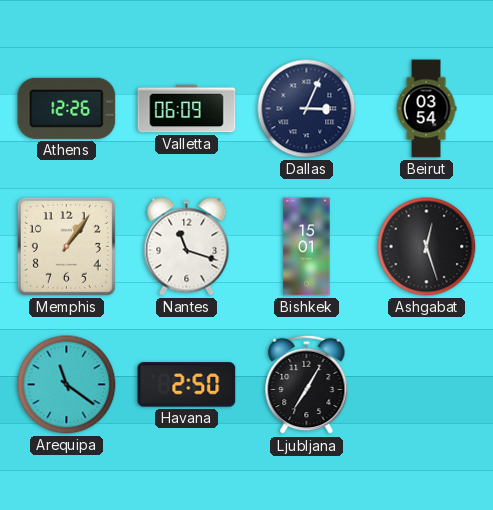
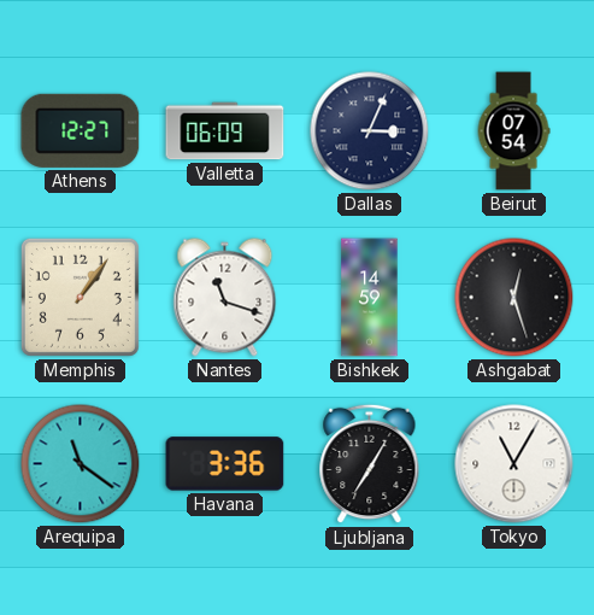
Athens: 12:26 -> 12:27 (81, 130)
Beirut: 03:54 -> 07:54 (513, 131)
Bishkek: 15:01 -> 14:59 (370, 298)
Havana: 2:50 -> 3:36 (225, 464)
Tokyo: none -> 11:05 (514, 464)
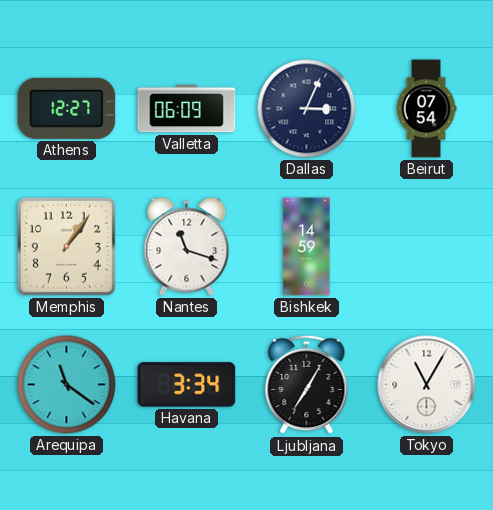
Ashgabat: 12:27 -> none (514, 298)
Havana: 3:36 -> 3:34 (187, 385)
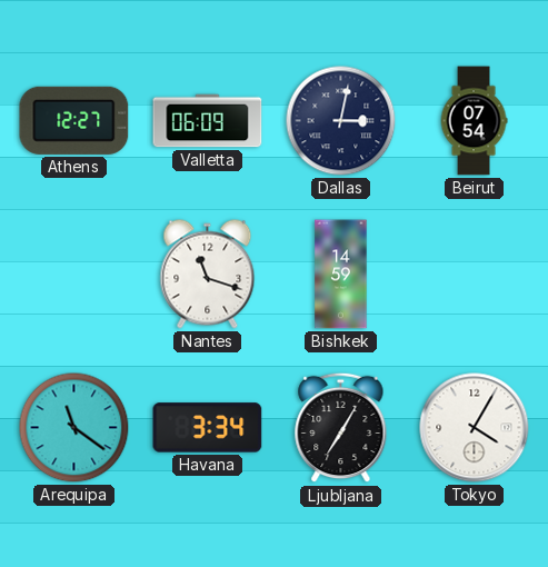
Dallas: 3:04 -> 3:02 (341, 121)
Memphis: 1:06 -> none (66, 246)
Tokyo: 11:05 -> 4:05 (475, 428)
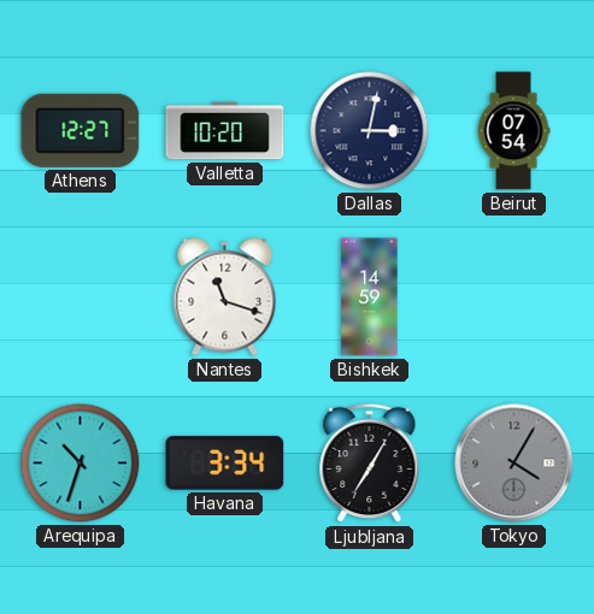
Valletta: 06:09 -> 10:20 (225, 131)
Arequipa: 11:21 -> 10:33 (81, 464)
Tokyo dial: white -> grey (514, 464)
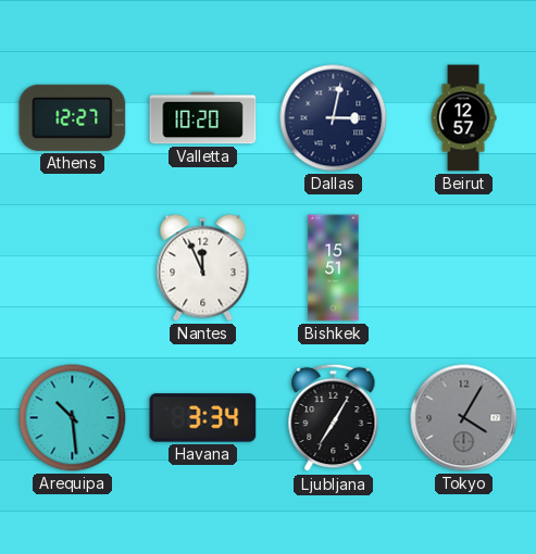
Beirut: 07:54 -> 12:57 (463, 118)
Nantes: 11:18 -> 11:56 (203, 268)
Bishkek: 14:59 -> 15:51 (334, 268)
Arequipa: 10:33 -> 10:29 (73, 418)
